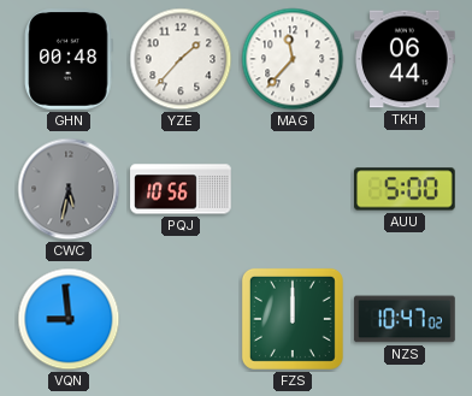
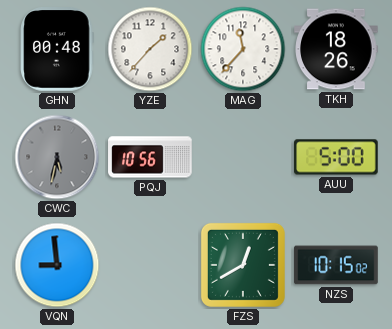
TKH: 06:44 -> 18:26 (336, 49)
FZS: 12:00 -> 12:40 (243, 265)
NZS: 10:47 -> 10:15 (336, 265)
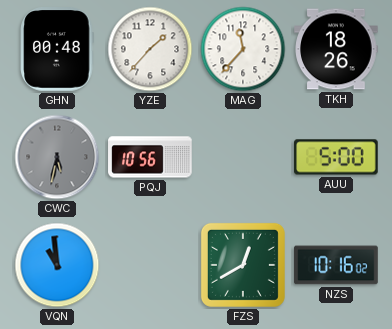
VQN: 8:59 -> 10:59 (57, 265)
NZS: 10:15 -> 10:16 (336, 265)
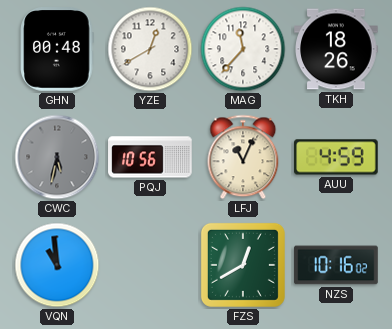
YZE: 1:37 -> 12:40 (150, 49)
LFJ: none -> 11:04 (243, 157)
AUU: 5:00 -> 4:59 (336, 157)
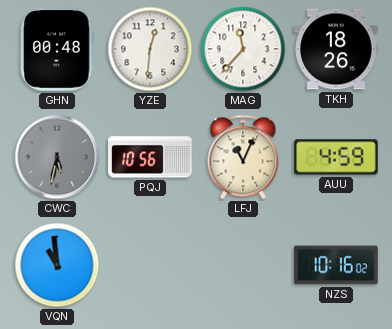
YZE: 12:40 -> 12:31 (150, 49)
FZS: 12:40 -> none (243, 265)
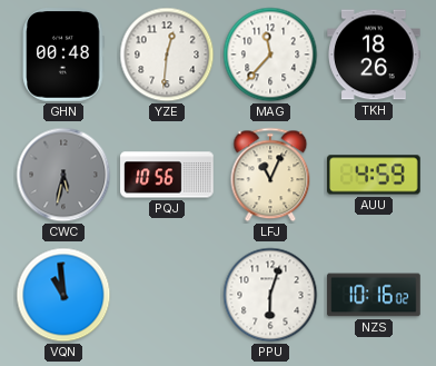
PPU: none -> 6:03 (270, 295)
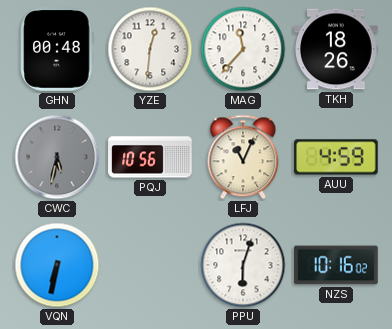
VQN: 10:59 -> 6:32 (57, 265)
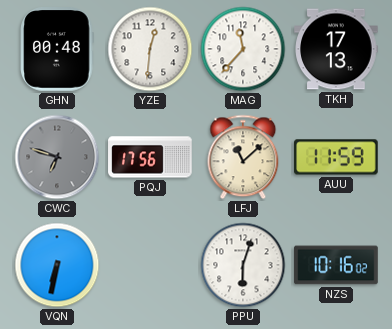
TKH: 18:26 -> 17:13 (336, 49)
CWC: 5:32 -> 6:48 (57, 157)
PQJ: 10:56 -> 17:56 (150, 157)
LFJ: 11:04 -> 11:08 (243, 157)
AUU: 4:59 -> 11:59 (336, 157)
